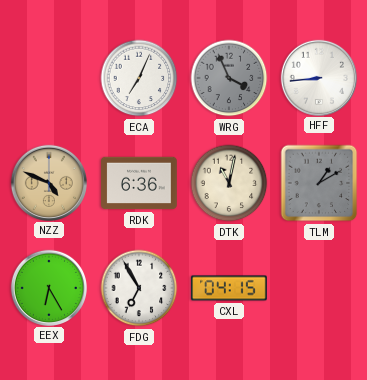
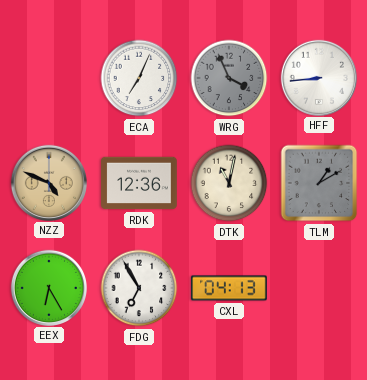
RDK: 6:36 -> 12:36 (139, 183)
CXL: 04:15 -> 04:13 (229, 288)
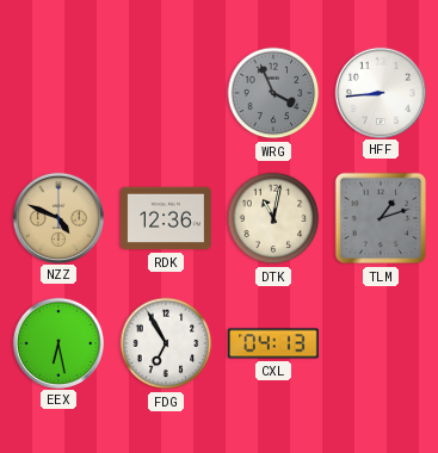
ECA: 7:04 -> none (139, 78)
TLM: 1:10 -> 1:12 (381, 218)
EEX: 6:25 -> 6:28 (57, 342)
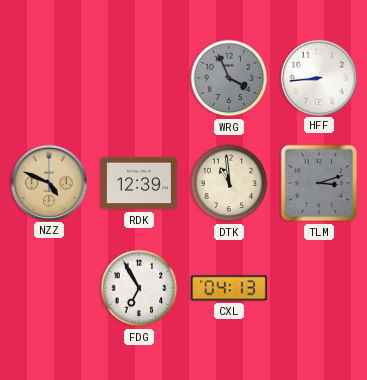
RDK: 12:36 -> 12:39 (139, 183)
DTK: 11:02 -> 10:59 (229, 183)
TLM: 1:12 -> 3:12 (319, 183)
EEX: 6:28 -> none (57, 342)
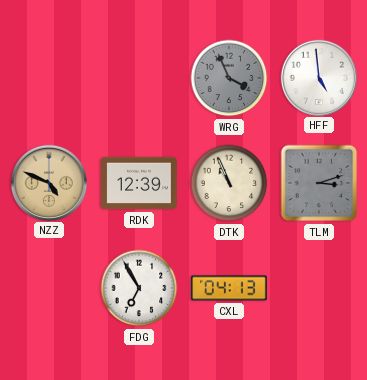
HFF: 8:44 -> 4:59 (318, 77)
DTK: 10:59 -> 10:56 (229, 183)
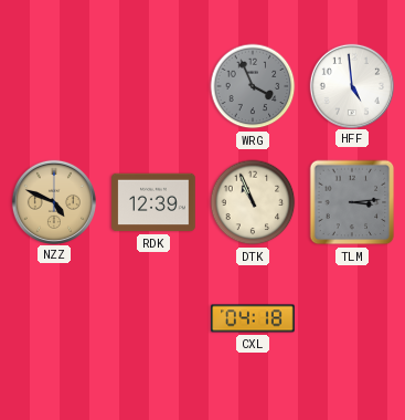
TLM: 3:12 -> 3:14 (352, 202)
FDG: 6:55 -> none (139, 288)
CXL: 04:13 -> 04:18 (253, 318)
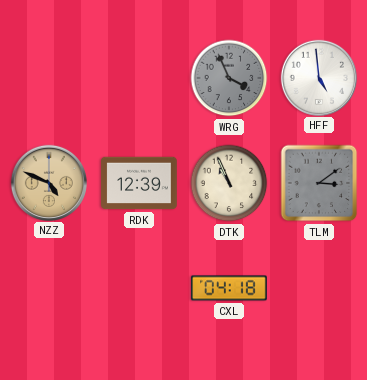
TLM: 3:14 -> 3:09 (319, 183)
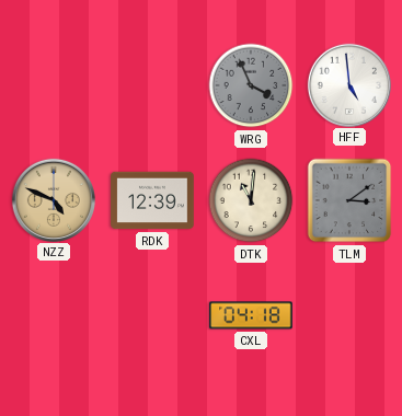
DTK: 10:56 -> 11:01 (251, 200)
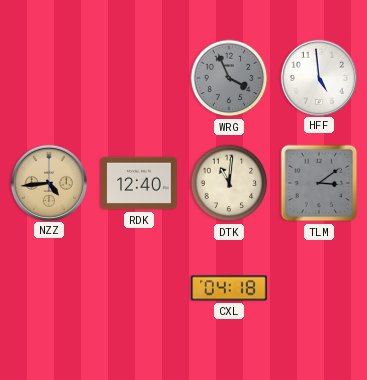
NZZ: 4:49 -> 4:44 (48, 182)
RDK: 12:39 -> 12:40 (139, 183)
